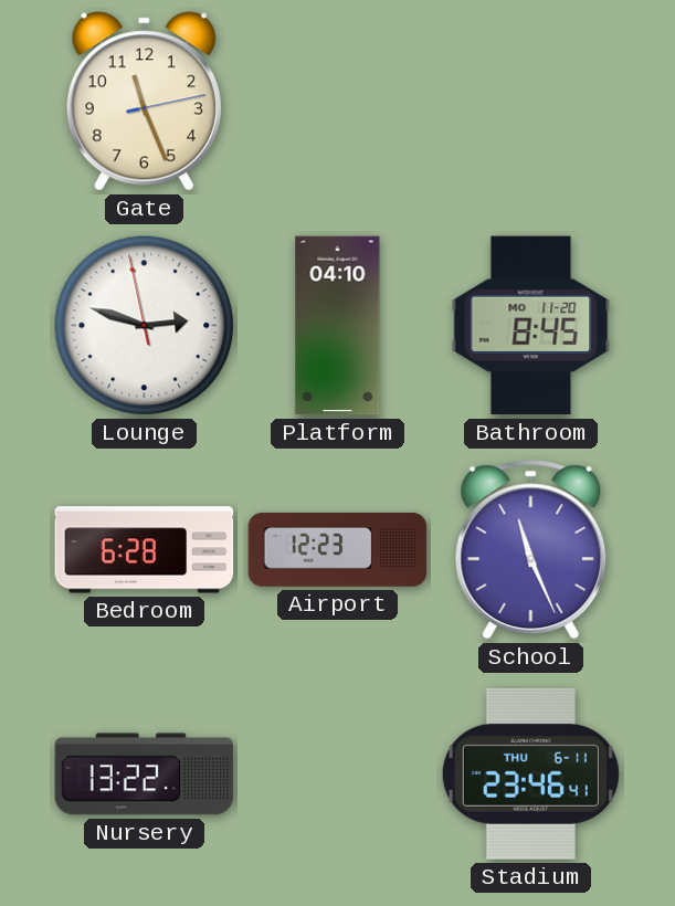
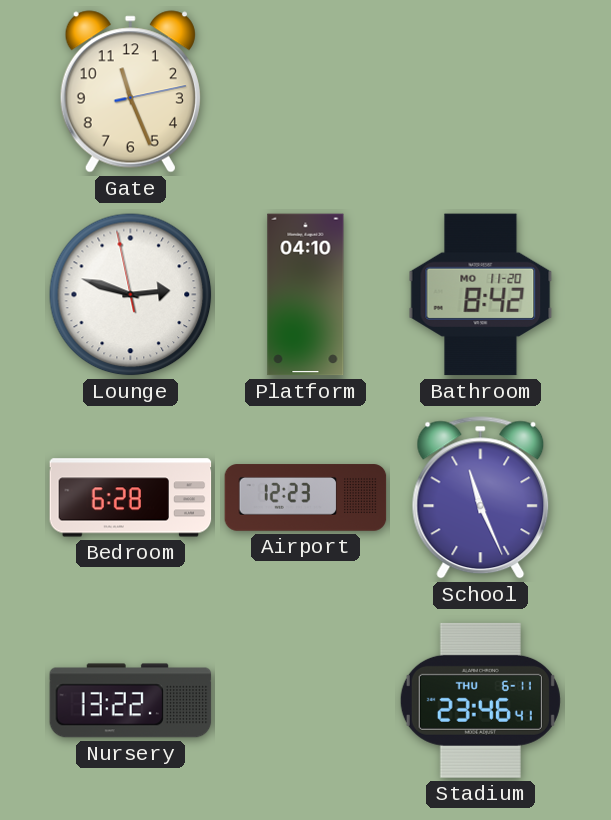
Bathroom: 8:45 -> 8:42 (481, 295)
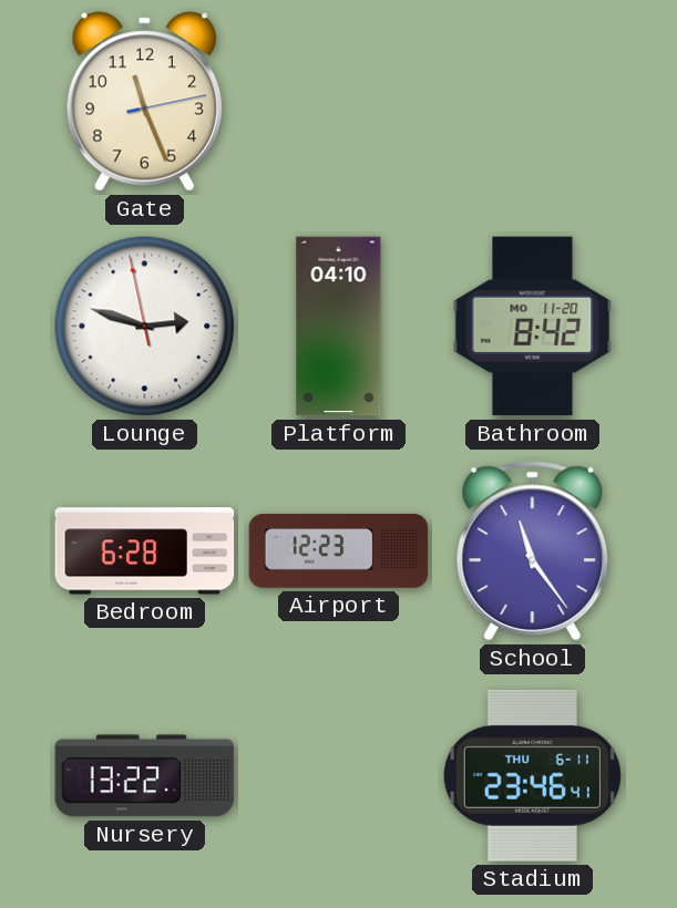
School: 11:26 -> 11:24 (533, 551)
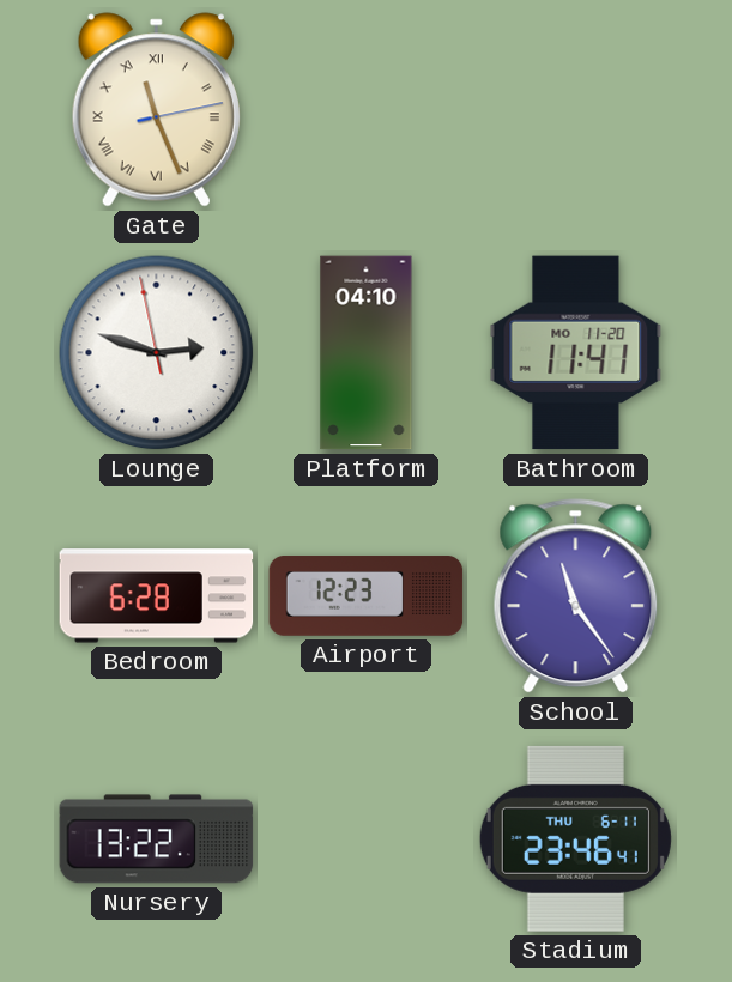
Gate numerals: Arabic -> Roman (156, 110)
Bathroom: 8:42 -> 11:41 (576, 353)
